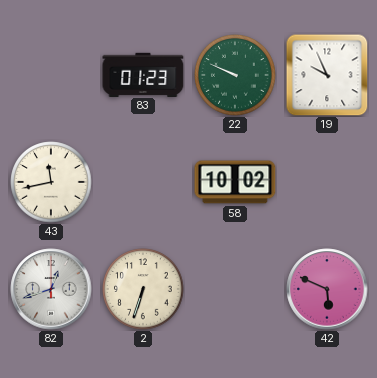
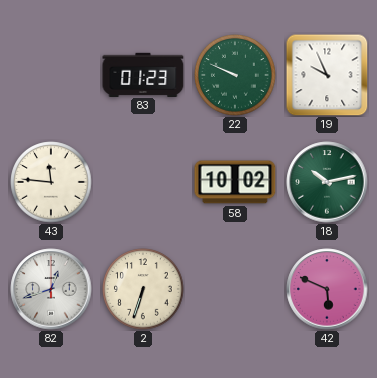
43: 11:43 -> 11:46 (51, 182)
18: none -> 10:13 (327, 182)
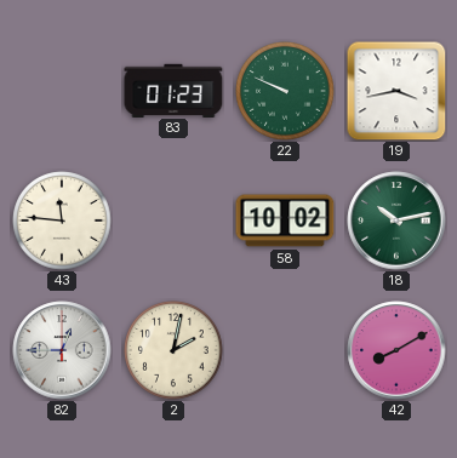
19: 9:56 -> 3:43 (396, 91)
82: 12:42 -> 12:45 (62, 350)
2: 6:33 -> 2:02 (173, 350)
42: 5:49 -> 8:10 (396, 350)
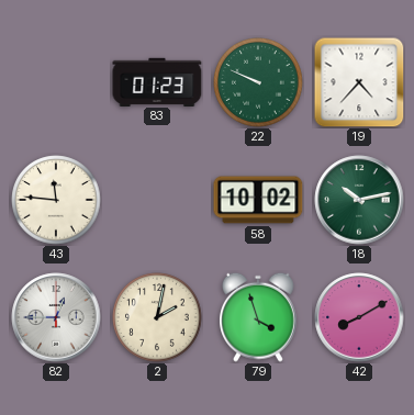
19: 3:43 -> 4:37 (359, 82)
79: none -> 3:57 (259, 317)
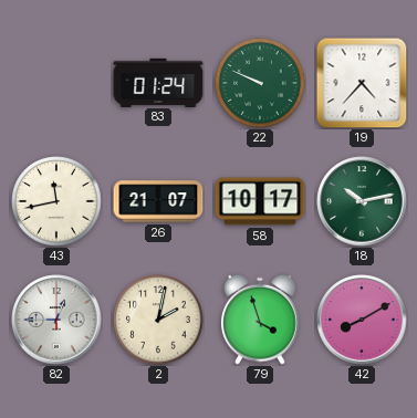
83: 01:23 -> 01:24 (158, 82)
43: 11:46 -> 11:43 (56, 201)
26: none -> 21:07 (158, 201)
58: 10:02 -> 10:17 (260, 201)
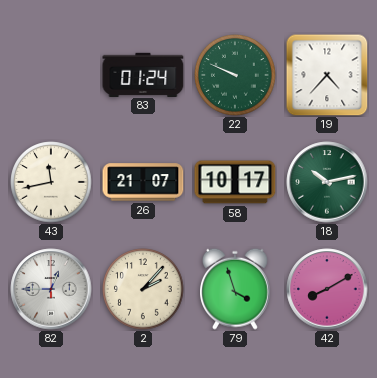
2: 2:02 -> 2:07 (143, 289)
